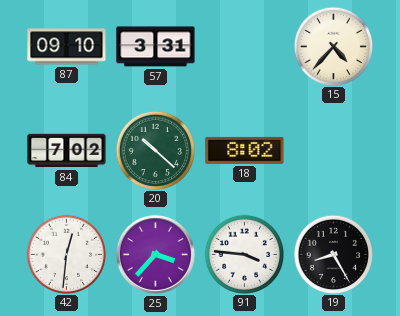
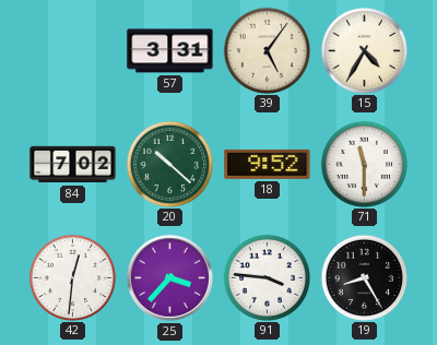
87: 09:10 -> none (67, 47)
39: none -> 5:06 (268, 50)
15: 4:37 -> 4:35 (365, 50)
18: 8:02 -> 9:52 (268, 164)
71: none -> 11:30 (365, 164)
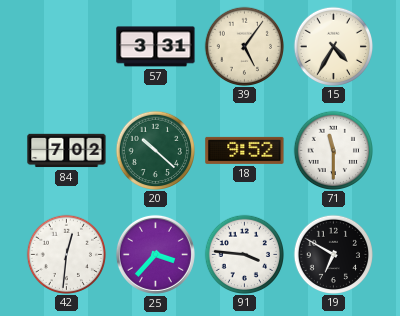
19: 8:25 -> 6:50 (334, 254)
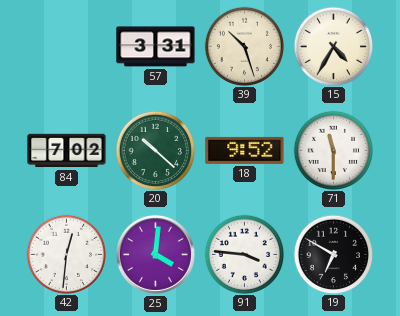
39: 5:06 -> 10:27 (245, 46)
25: 3:37 -> 4:01 (155, 254)
